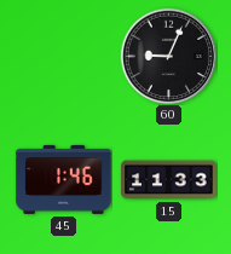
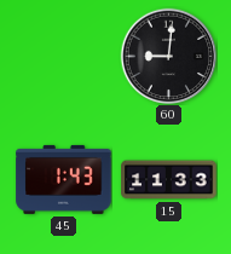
60: 9:04 -> 9:01 (168, 56)
45: 1:46 -> 1:43 (64, 179)
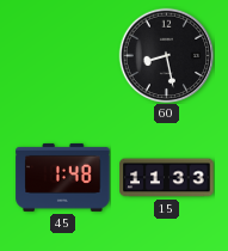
60: 9:01 -> 8:28 (166, 55)
45: 1:43 -> 1:48 (63, 177)
